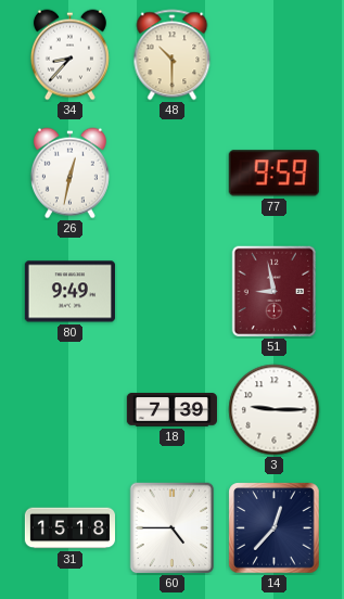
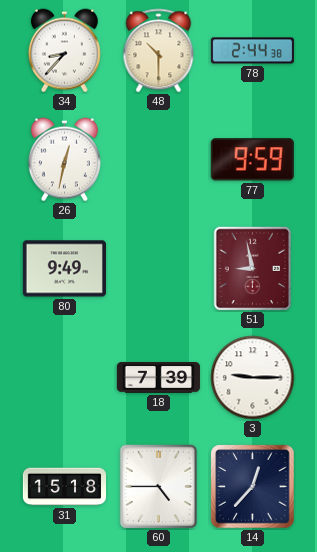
78: none -> 2:44 (252, 51)
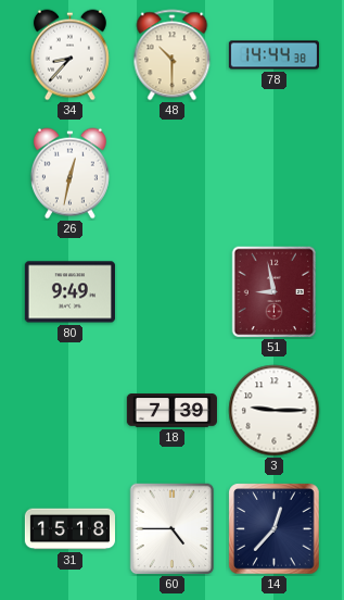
78: 2:44 -> 14:44 (273, 55)
77: 9:59 -> none (252, 160)
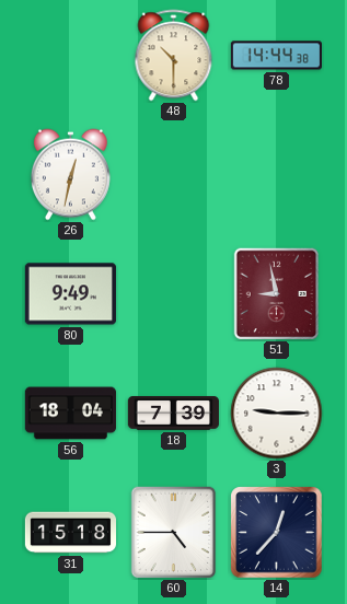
34: 8:37 -> none (69, 55)
56: none -> 18:04 (70, 414)
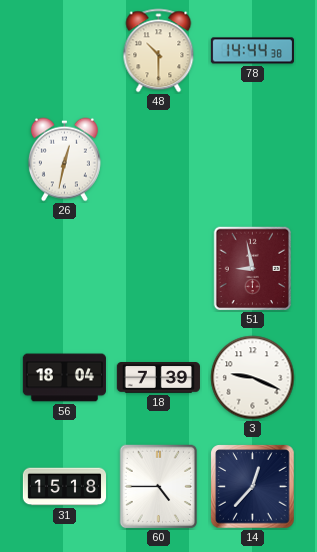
80: 9:49 -> none (70, 294)
3: 9:15 -> 9:19 (253, 378)
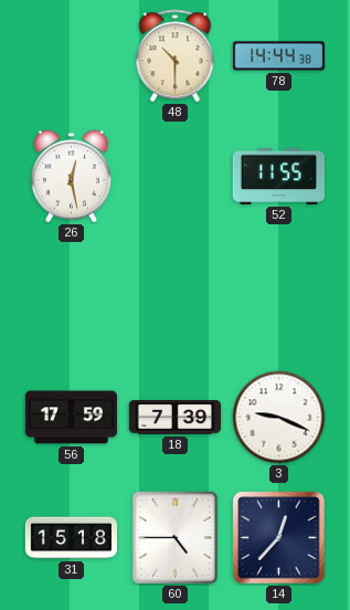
26: 12:32 -> 12:28 (71, 177)
52: none -> 11:55 (278, 176)
51: 8:58 -> none (253, 269)
56: 18:04 -> 17:59 (71, 418)
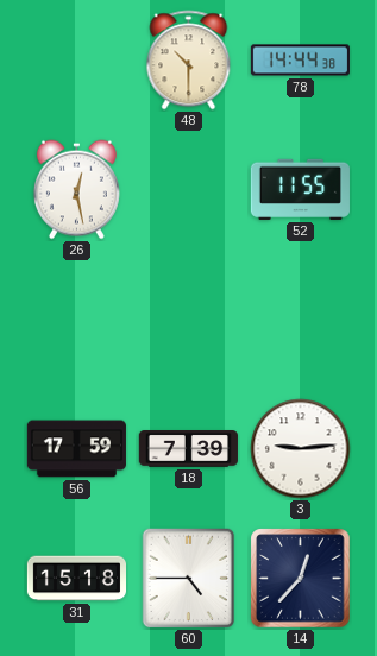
3: 9:19 -> 9:14 (301, 449)
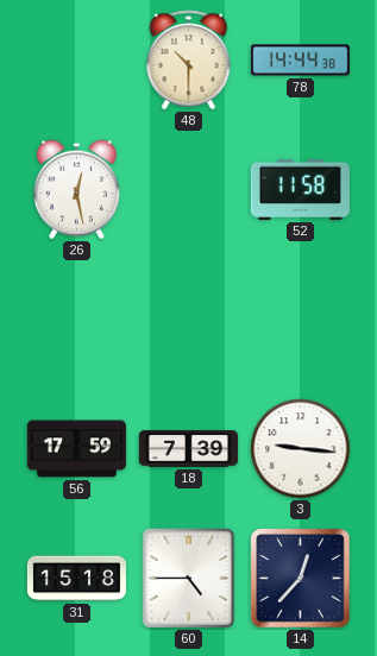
52: 11:55 -> 11:58 (300, 189)
3: 9:14 -> 9:16 (301, 449)
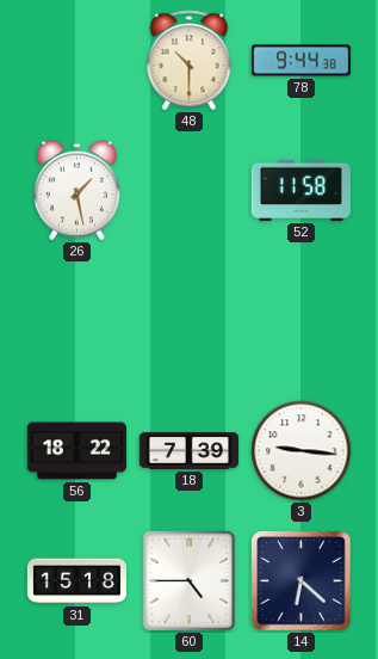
78: 14:44 -> 9:44 (300, 61)
26: 12:28 -> 1:28 (76, 191)
56: 17:59 -> 18:22 (76, 451)
14: 12:37 -> 6:22 (302, 581)
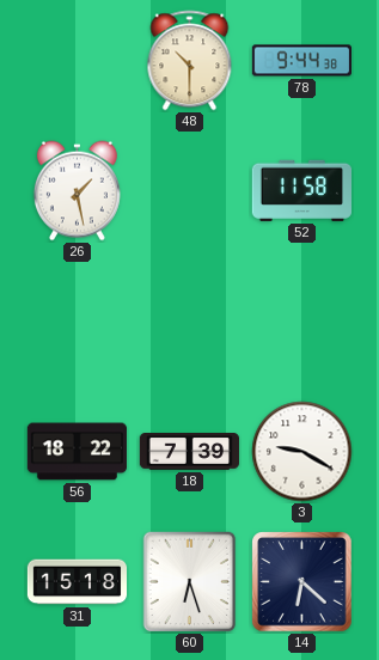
3: 9:16 -> 9:20 (302, 452)
60: 4:45 -> 6:27 (190, 582)
